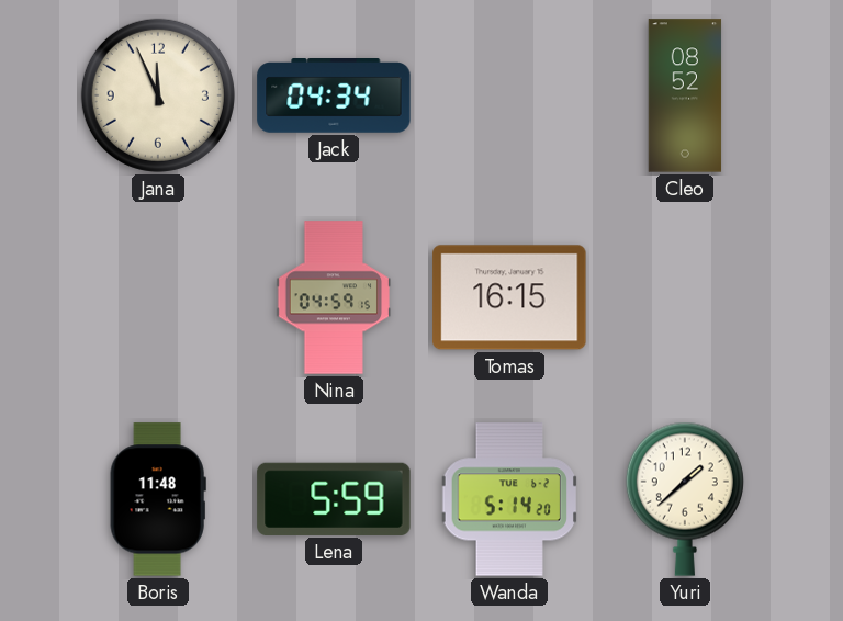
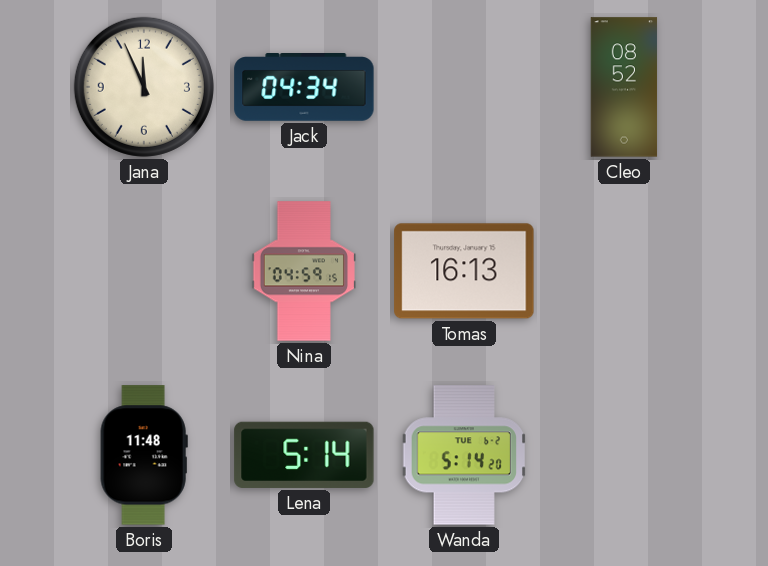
Tomas: 16:15 -> 16:13 (464, 271)
Lena: 5:59 -> 5:14 (304, 455)
Yuri: 1:38 -> none (685, 499)
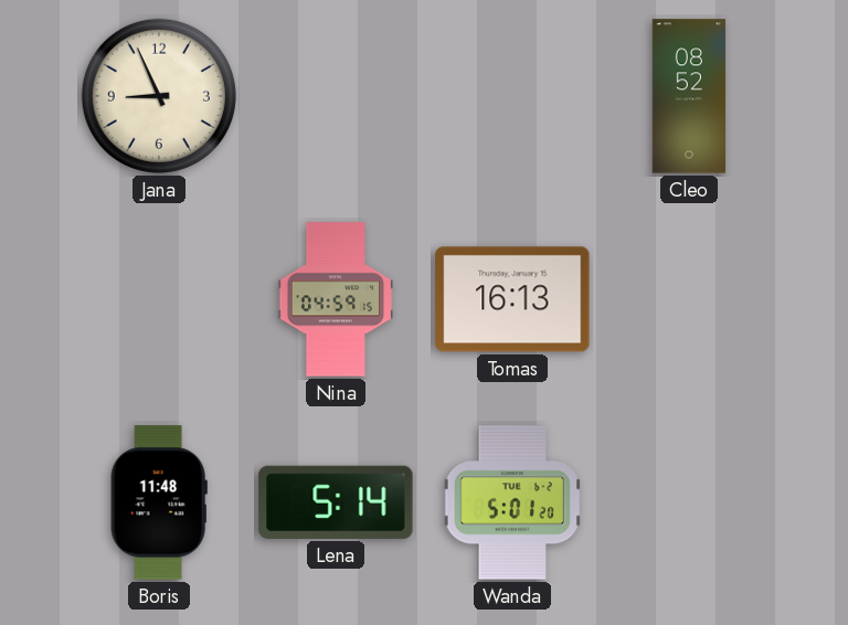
Jana: 11:56 -> 8:56 (159, 96)
Jack: 04:34 -> none (304, 88)
Wanda: 5:14 -> 5:01 (512, 502)
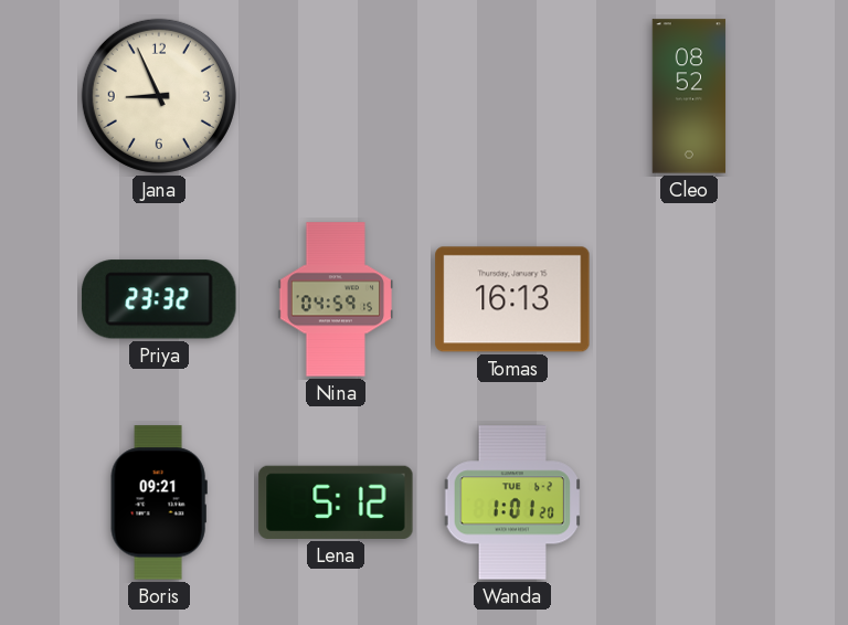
Priya: none -> 23:32 (159, 299)
Boris: 11:48 -> 09:21 (159, 502)
Lena: 5:14 -> 5:12 (336, 502)
Wanda: 5:01 -> 1:01 (512, 502)
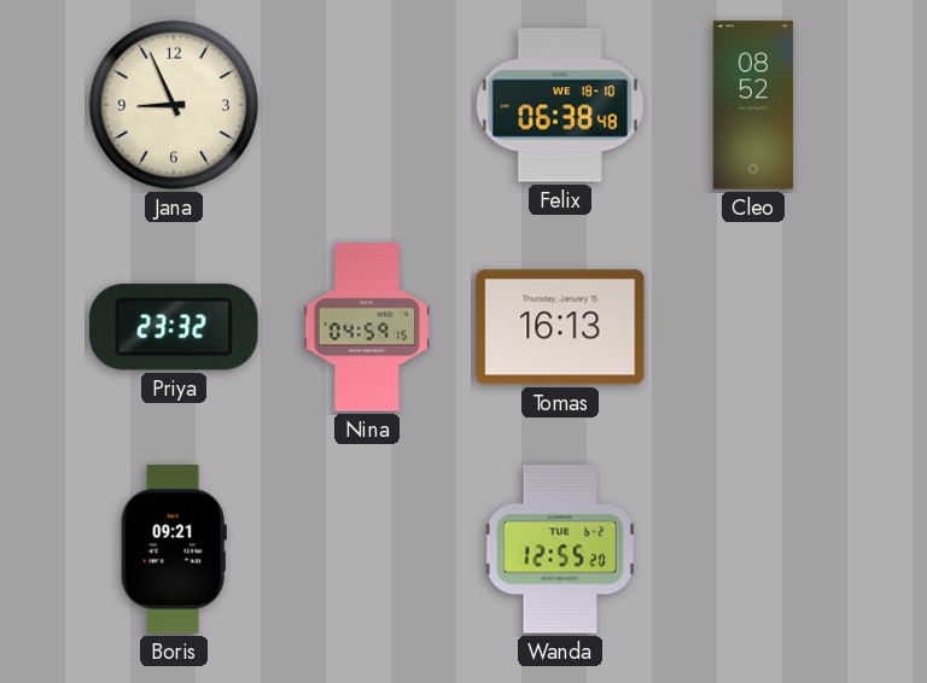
Felix: none -> 06:38 (560, 105)
Lena: 5:12 -> none (336, 502)
Wanda: 1:01 -> 12:55 (560, 549)
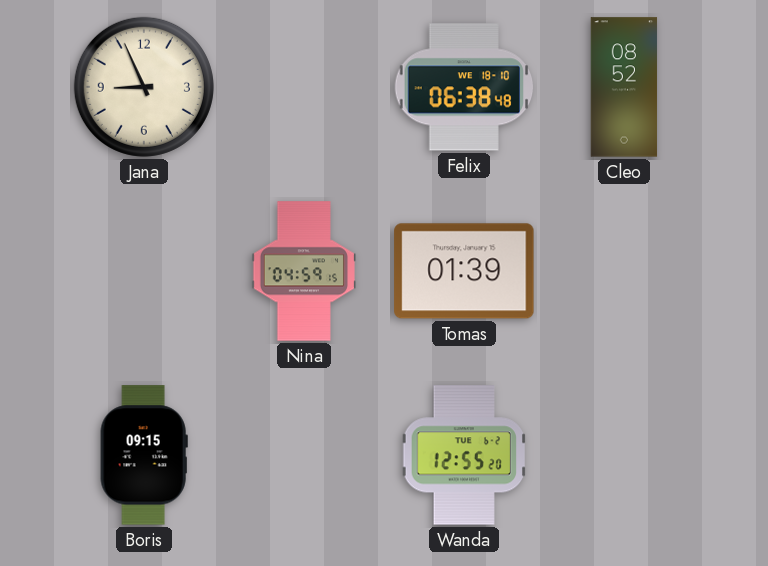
Priya: 23:32 -> none (174, 327)
Tomas: 16:13 -> 01:39 (464, 271)
Boris: 09:21 -> 09:15 (144, 455)
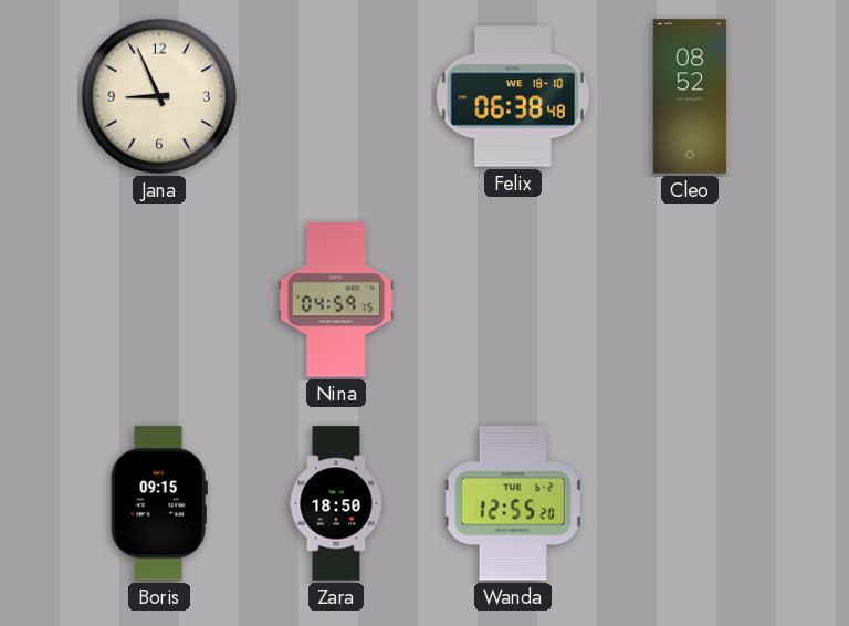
Tomas: 01:39 -> none (464, 271)
Zara: none -> 18:50 (336, 503)
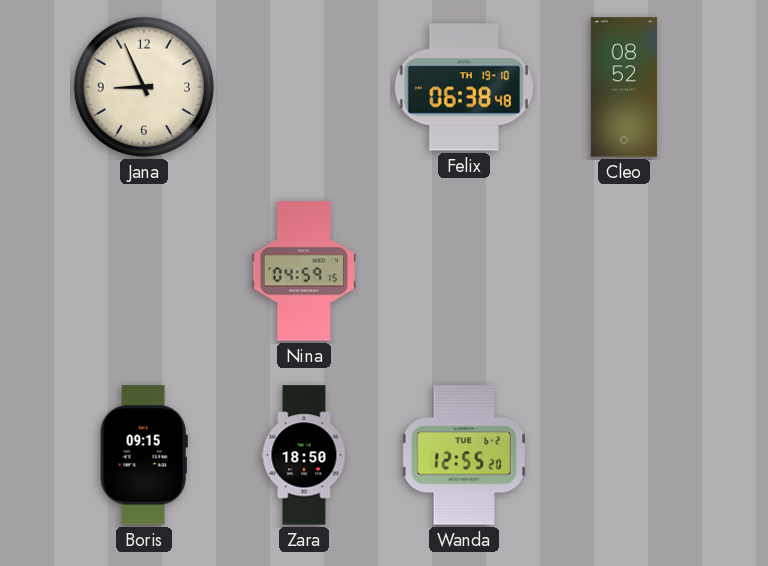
Felix date: WE 18-10 -> TH 19-10 (464, 87)
